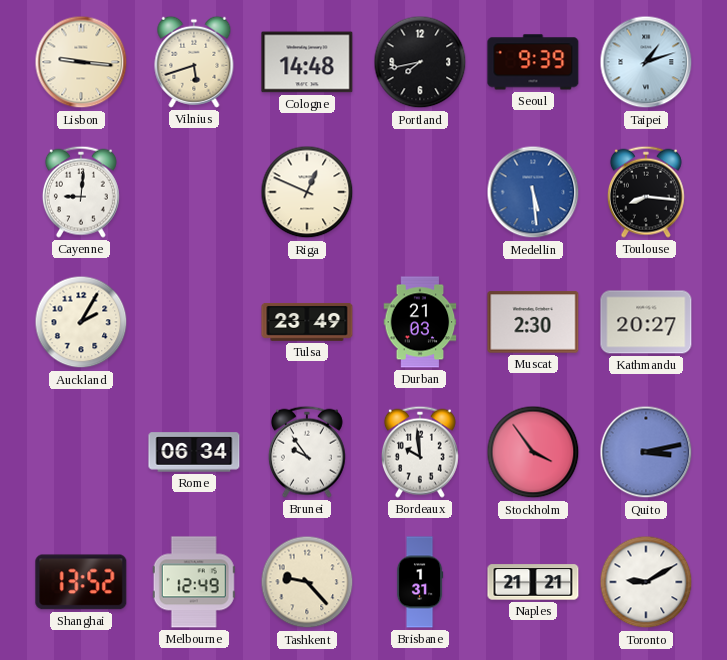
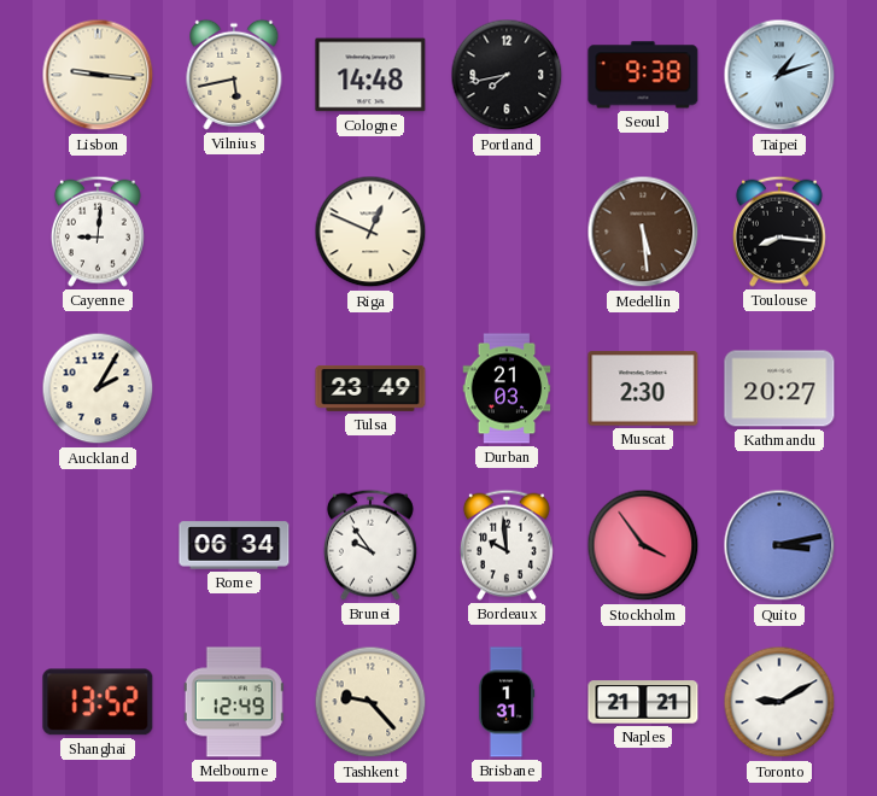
Vilnius: 5:42 -> 5:43 (234, 75)
Seoul: 9:39 -> 9:38 (643, 75)
Medellin dial: blue -> brown (643, 232)
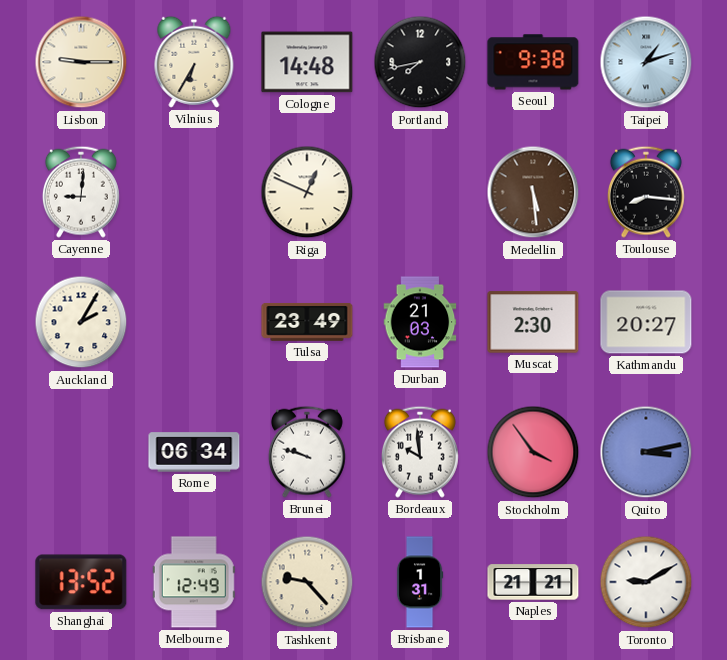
Lisbon: 9:16 -> 9:15 (81, 62)
Vilnius: 5:43 -> 6:35 (194, 62)
Brunei: 9:54 -> 9:48 (307, 452)
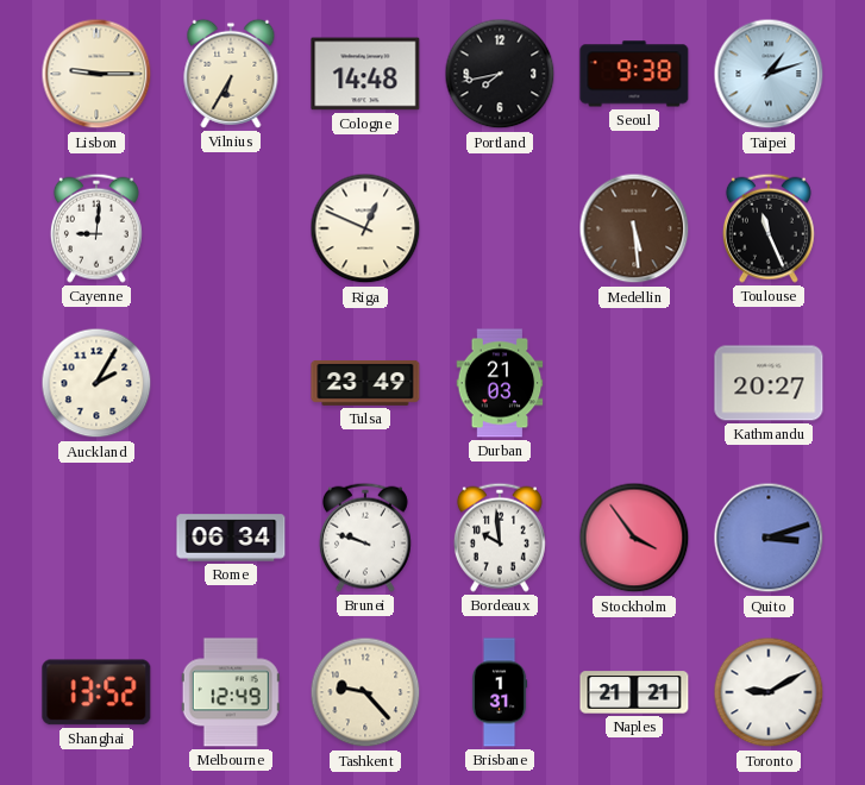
Toulouse: 8:16 -> 11:26 (769, 228)
Muscat: 2:30 -> none (533, 322)
Quito: 3:13 -> 3:12 (769, 538)
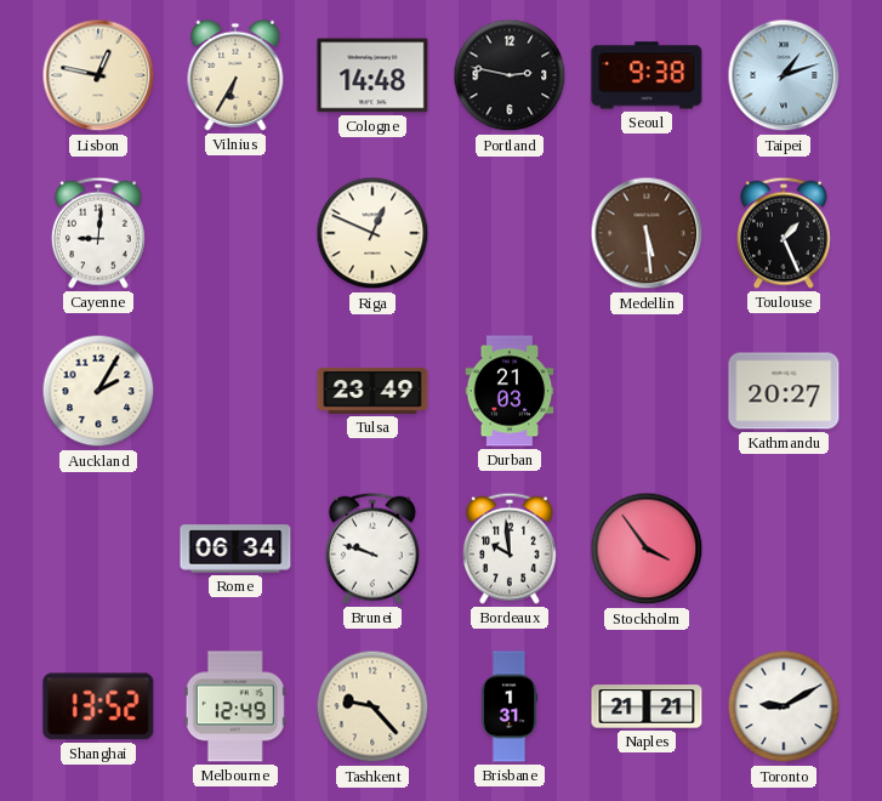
Lisbon: 9:15 -> 12:47 (98, 75)
Portland: 7:43 -> 2:47 (510, 75)
Toulouse: 11:26 -> 1:26 (784, 233)
Quito: 3:12 -> none (769, 538)
